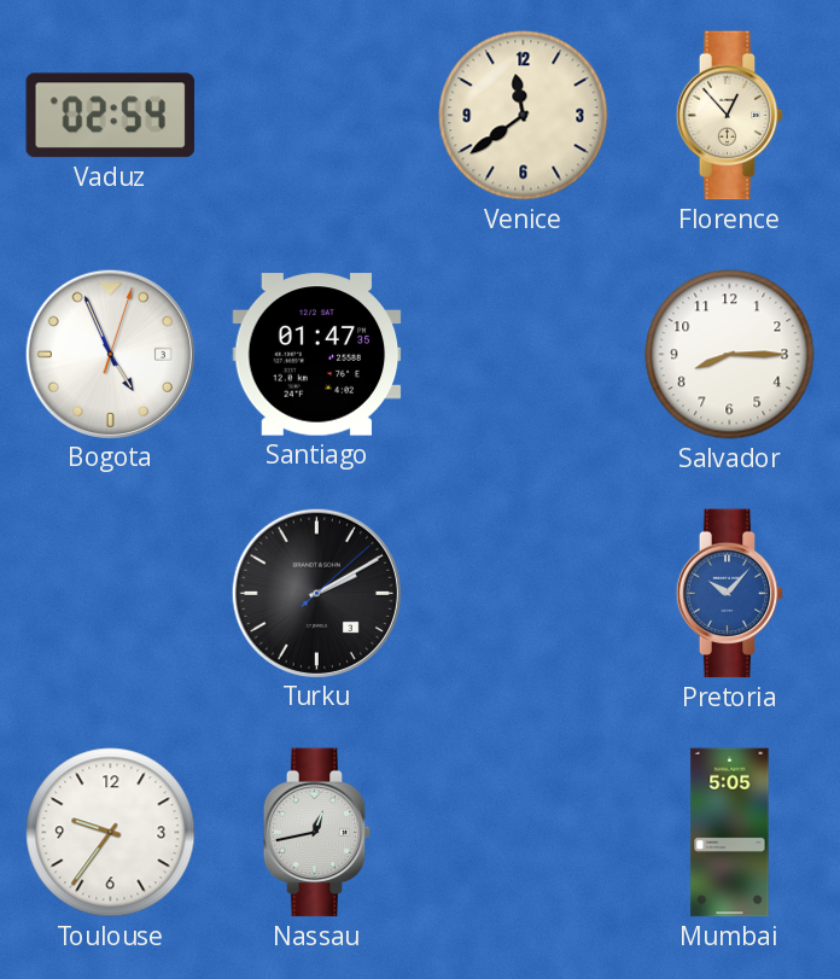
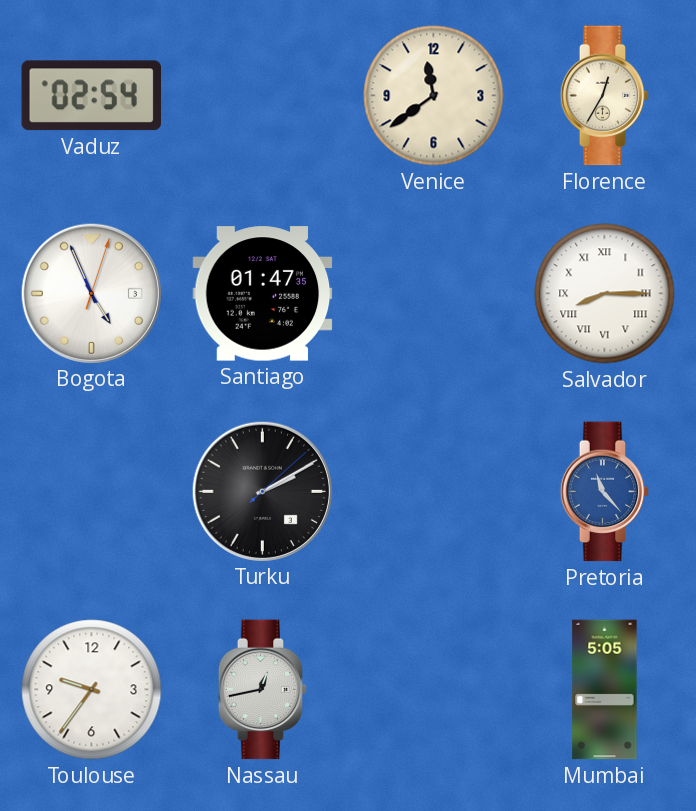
Florence: 12:53 -> 12:35 (605, 96)
Salvador numerals: Arabic -> Roman (605, 294)
Pretoria: 10:07 -> 11:23 (605, 492)
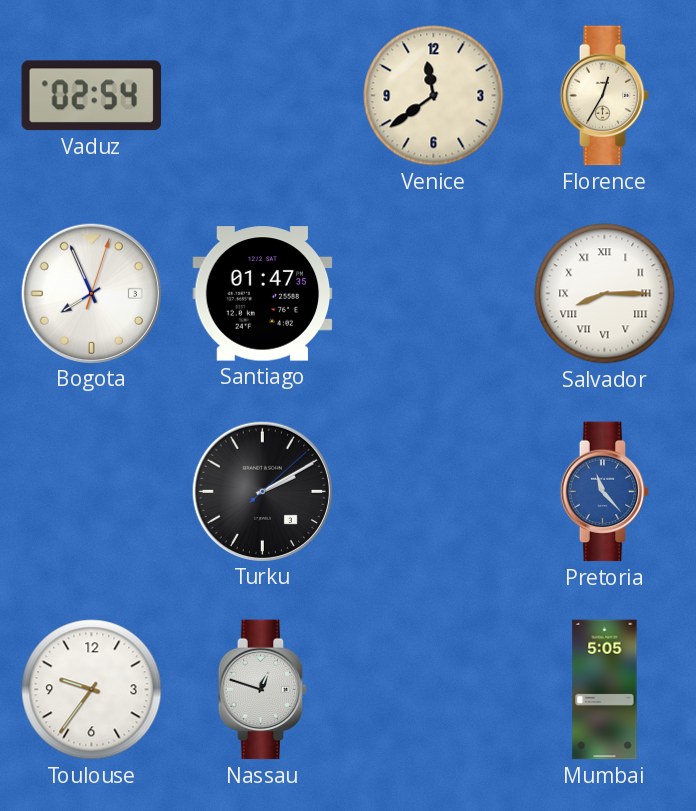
Bogota: 4:56 -> 7:56 (91, 293)
Nassau: 12:43 -> 12:48 (263, 690)
